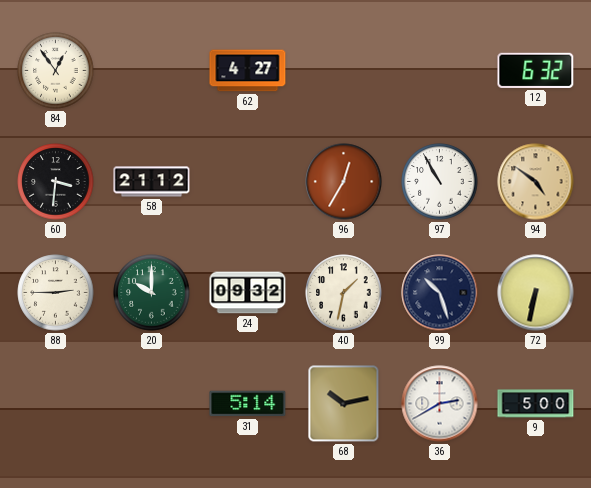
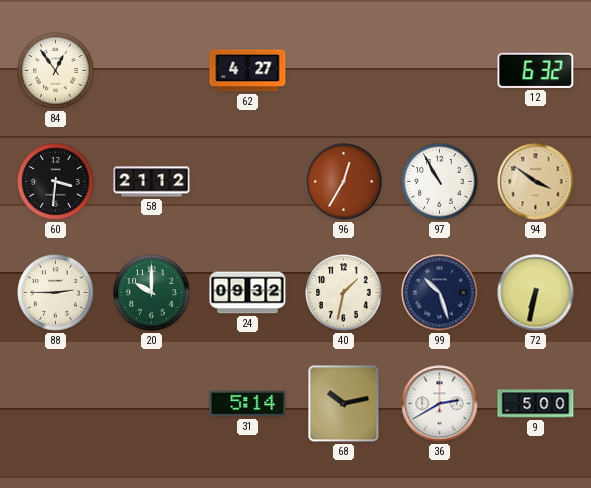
94: 4:51 -> 3:51 (536, 182)
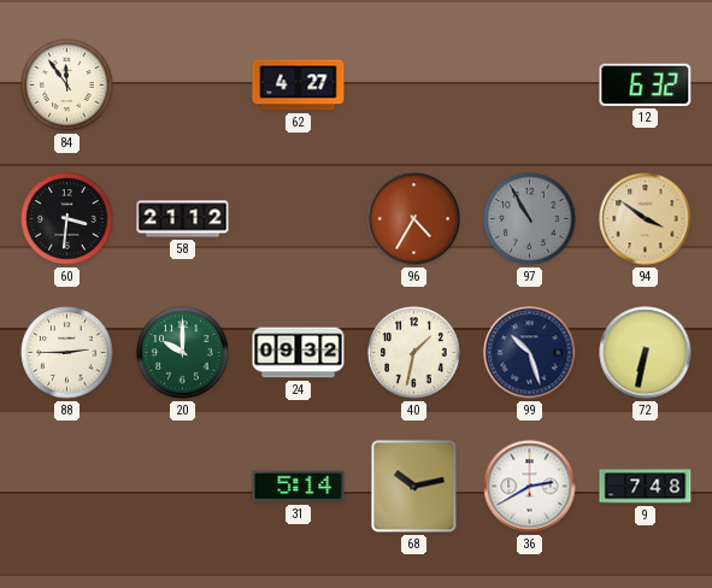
84: 12:54 -> 11:54 (67, 86)
96: 12:35 -> 4:35 (414, 219)
97 dial: white -> grey (530, 219)
9: 5:00 -> 7:48 (646, 487)
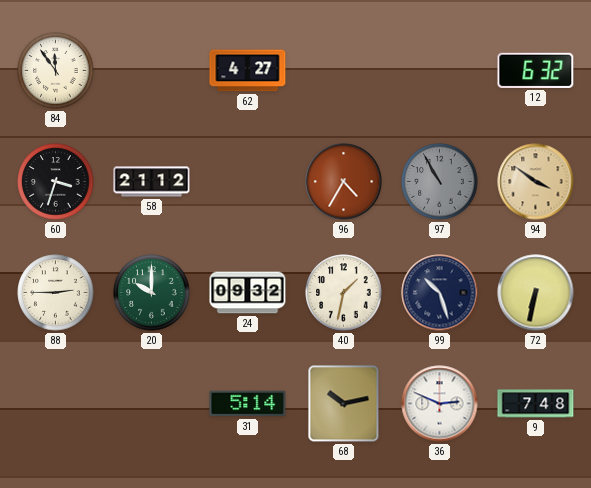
60: 3:31 -> 3:33 (56, 182)
36: 2:40 -> 2:49 (440, 404)
